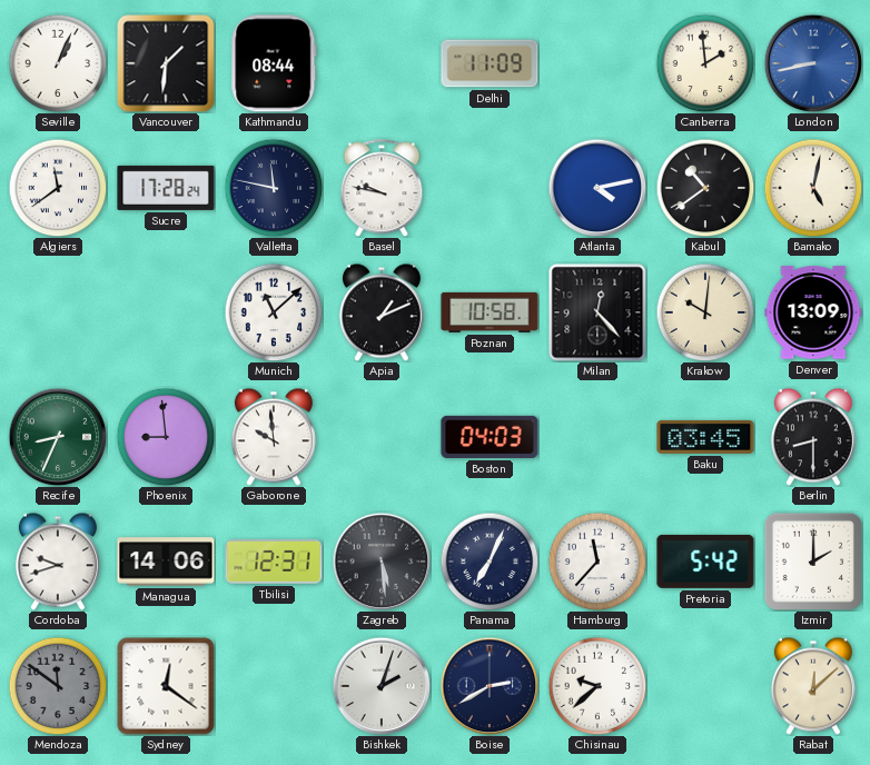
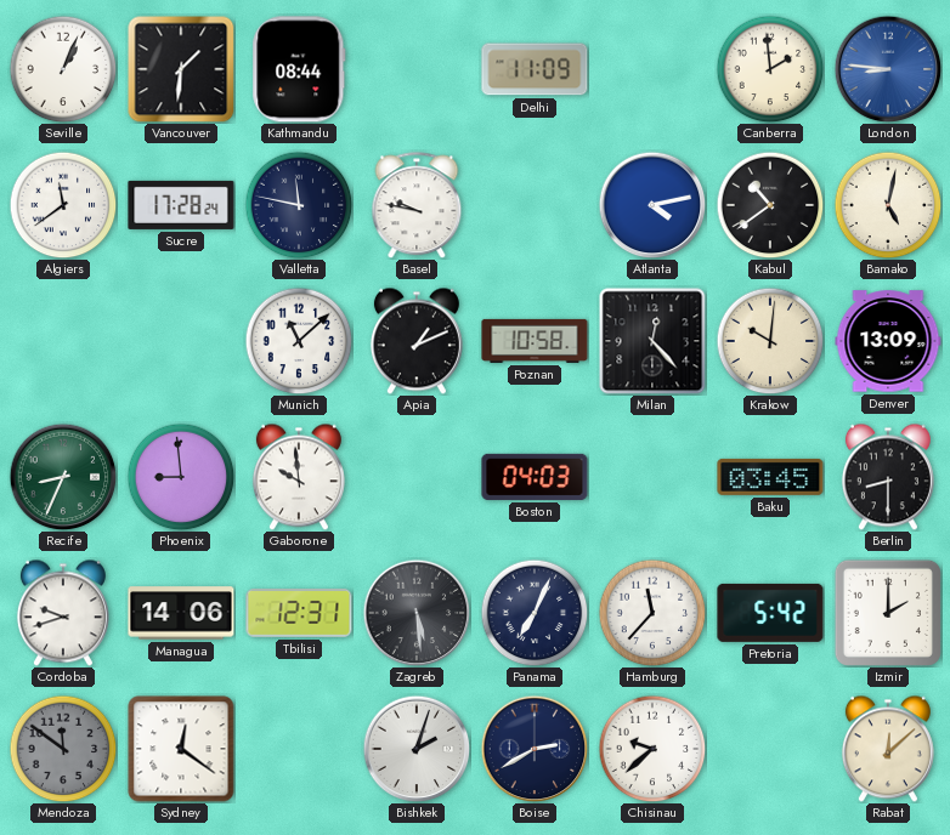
London: 8:43 -> 8:46 (888, 69)
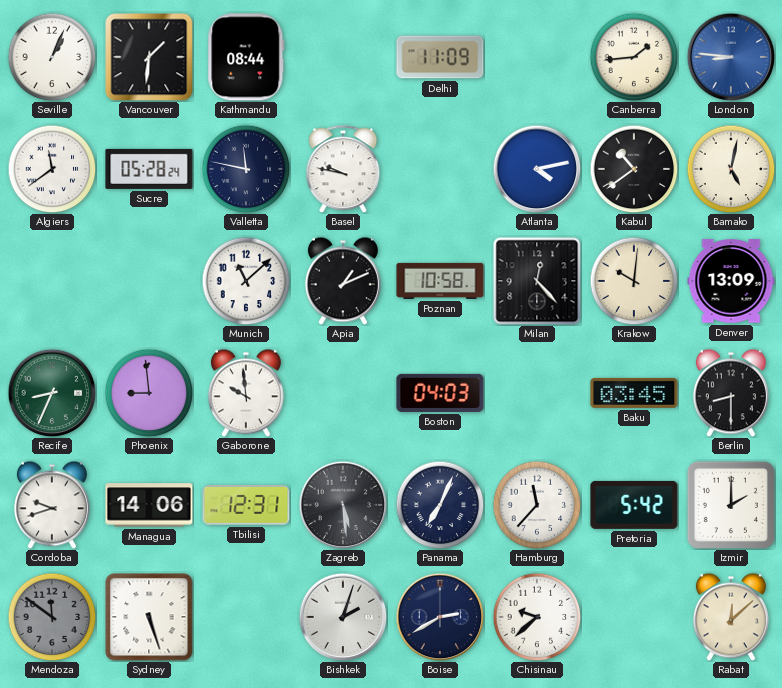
Canberra: 1:59 -> 1:44 (634, 57)
Sucre: 17:28 -> 05:28 (149, 169)
Sydney: 12:21 -> 5:27 (149, 617)
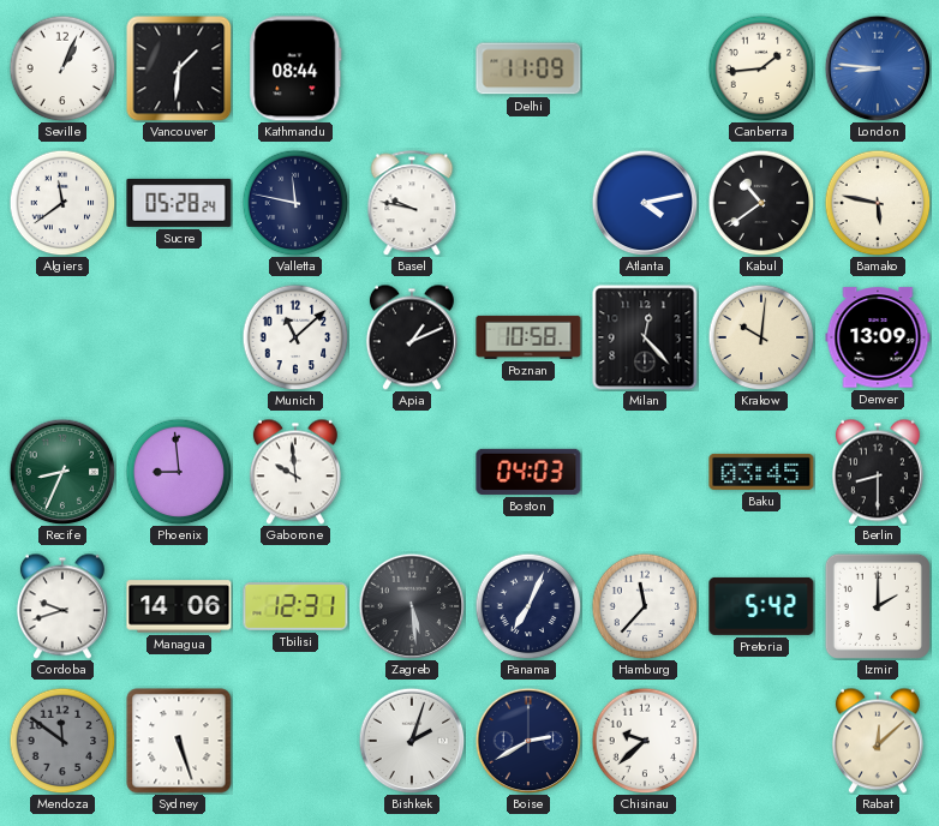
Bamako: 5:02 -> 5:47 (878, 203)
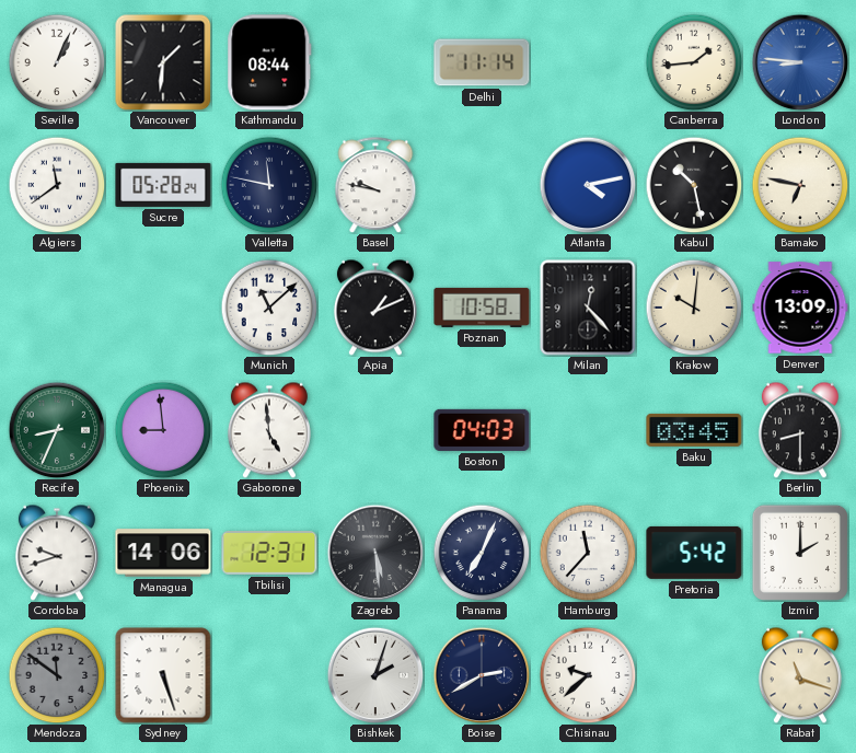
Delhi: 11:09 -> 11:14 (482, 62)
Kabul: 10:39 -> 10:28 (694, 185)
Bamako: 5:47 -> 6:47 (800, 185)
Gaborone: 9:59 -> 4:59 (269, 430)
Rabat: 12:08 -> 11:18 (800, 675)
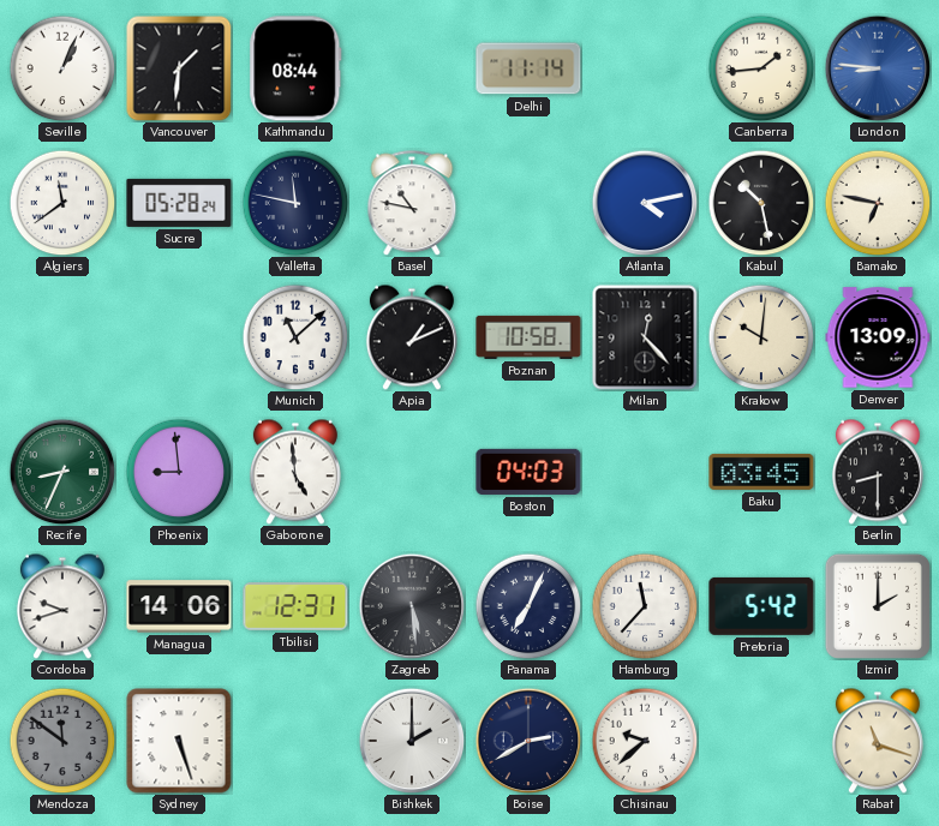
Basel: 9:47 -> 10:47 (412, 203)
Bishkek: 2:03 -> 2:00 (412, 741)
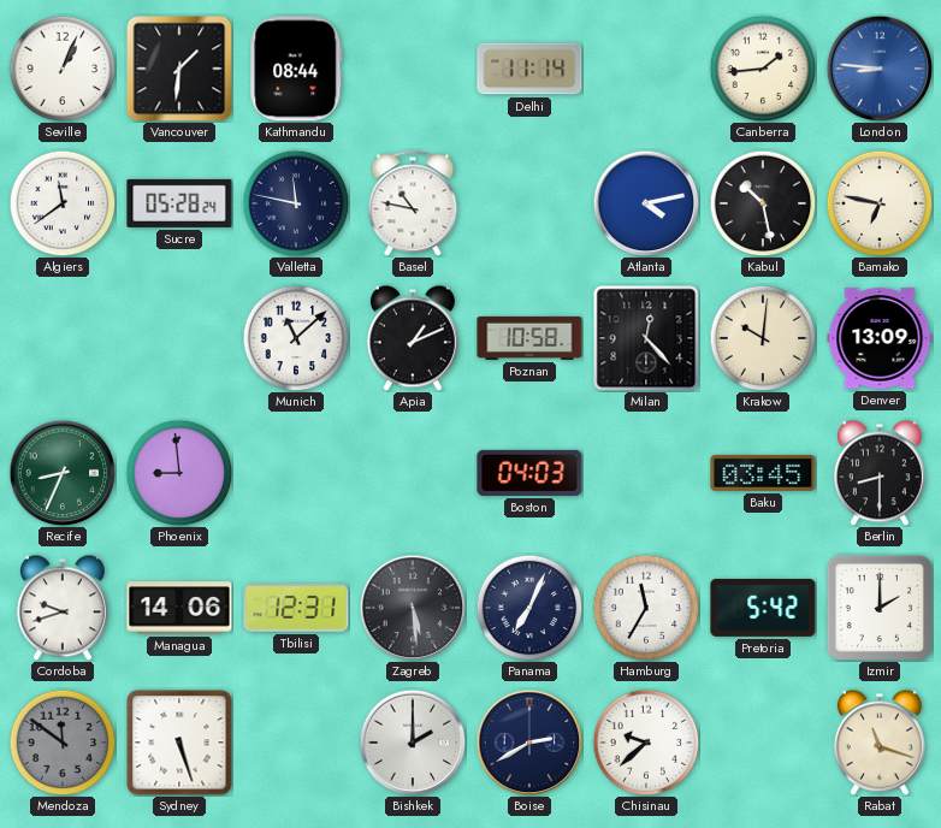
Gaborone: 4:59 -> none (295, 472)
Hamburg: 11:37 -> 11:35 (646, 608)
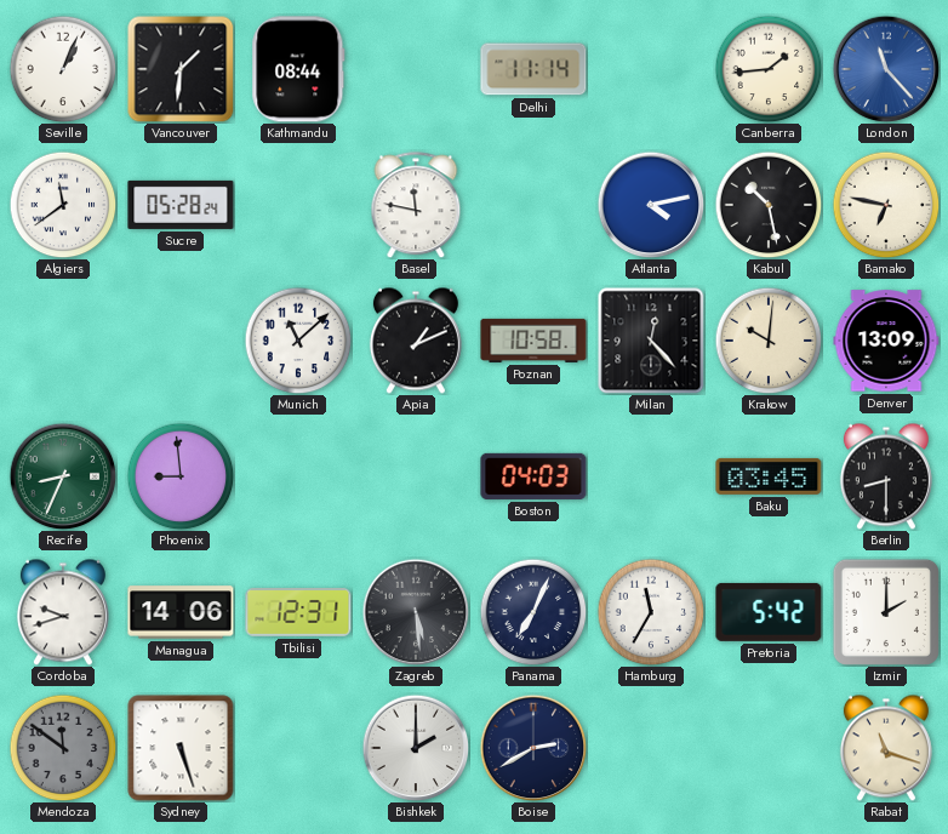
London: 8:46 -> 11:23 (886, 69)
Valletta: 11:47 -> none (296, 203)
Basel: 10:47 -> 11:47 (416, 205)
Chisinau: 9:38 -> none (646, 743)
